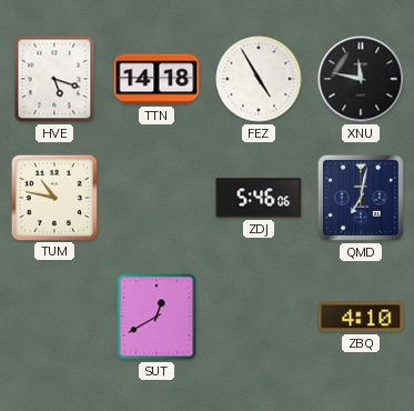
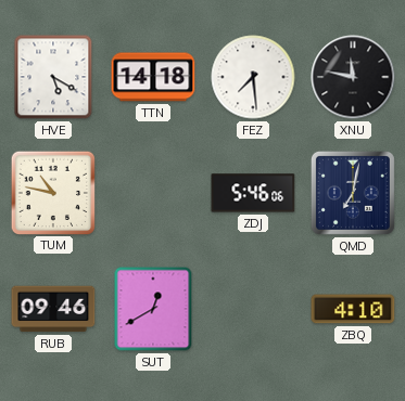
HVE: 5:18 -> 5:20 (53, 77)
FEZ: 4:55 -> 7:29 (253, 77)
RUB: none -> 09:46 (53, 309)
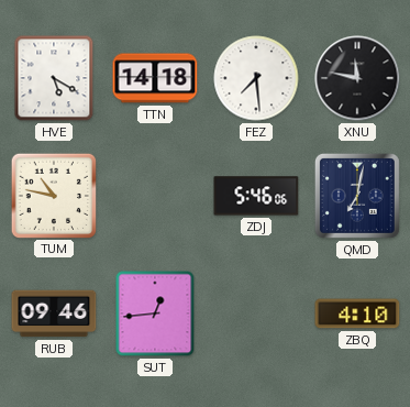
SUT: 12:40 -> 12:44 (155, 313)
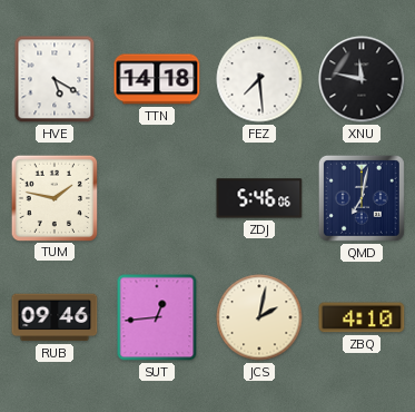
TUM: 10:47 -> 1:47 (53, 197)
JCS: none -> 2:02 (259, 317)
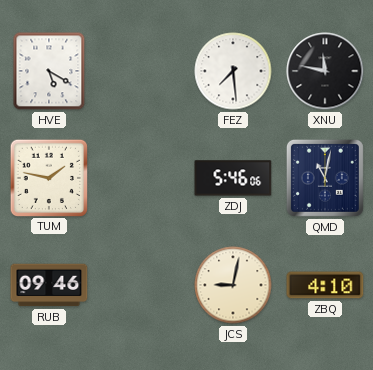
TTN: 14:18 -> none (157, 79)
QMD: 7:02 -> 11:02 (325, 178)
SUT: 12:44 -> none (157, 317)
JCS: 2:02 -> 9:02 (233, 285)
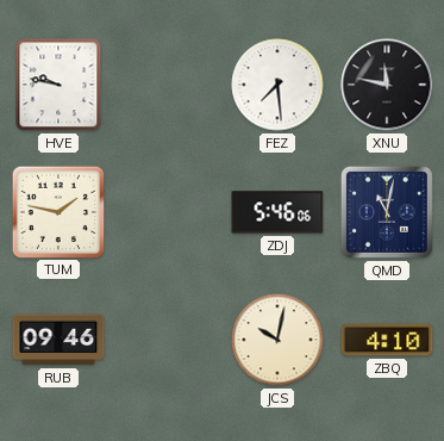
HVE: 5:20 -> 9:47 (58, 85)
JCS: 9:02 -> 10:02 (277, 340)
